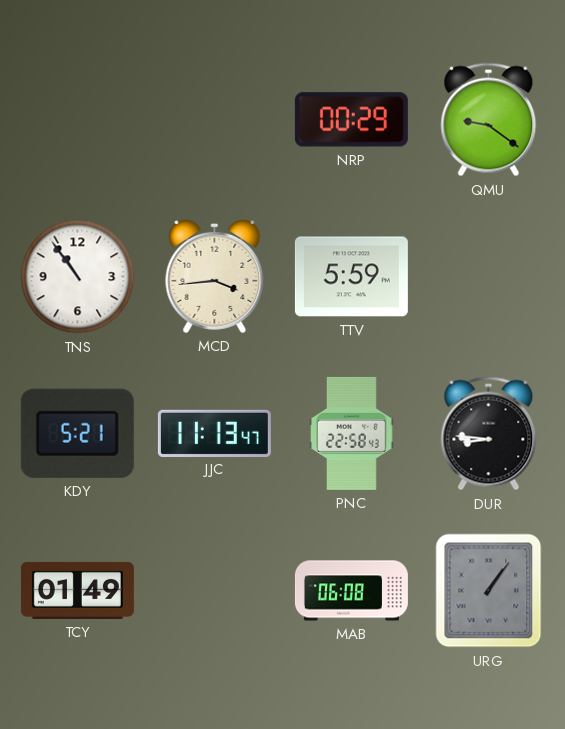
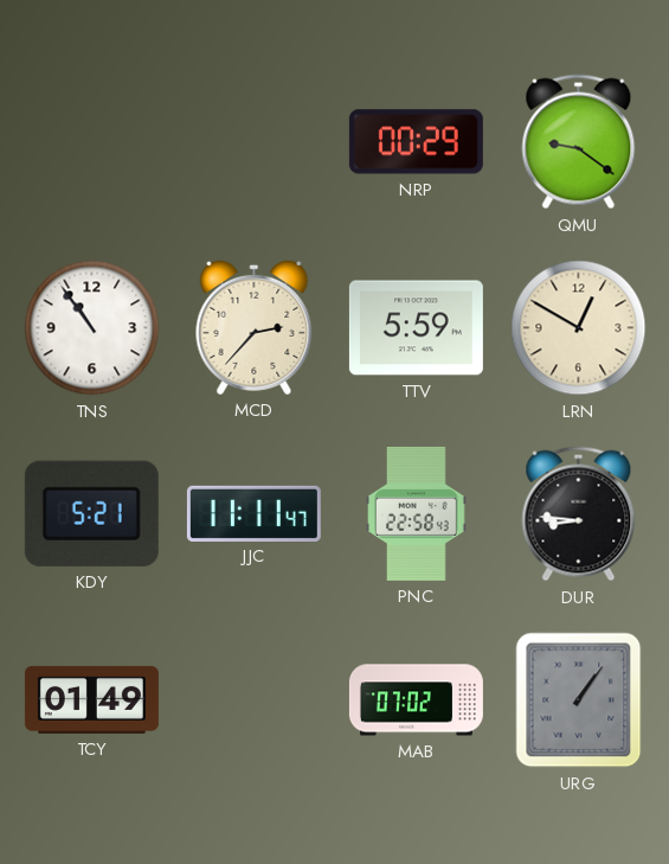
MCD: 3:44 -> 2:37 (255, 327)
LRN: none -> 12:50 (579, 328)
JJC: 11:13 -> 11:11 (253, 513)
MAB: 06:08 -> 07:02 (416, 700)
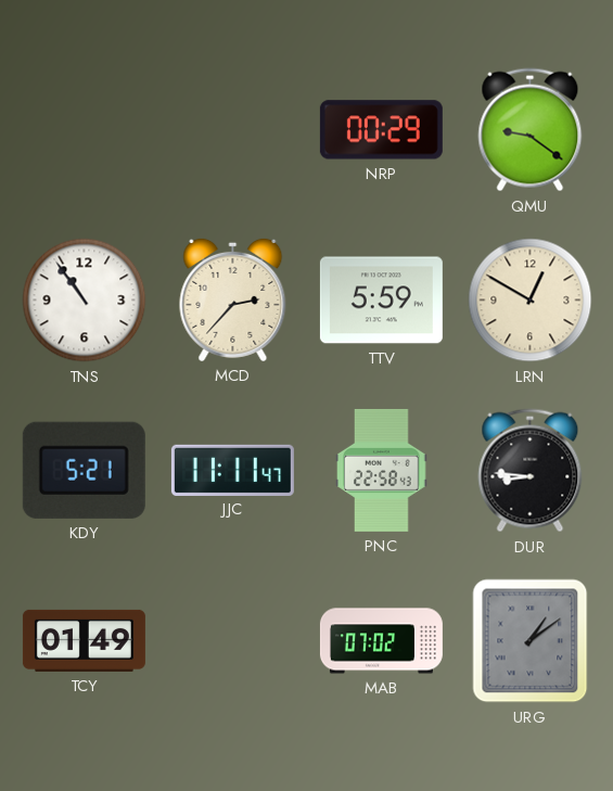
URG: 1:06 -> 1:09 (531, 641)
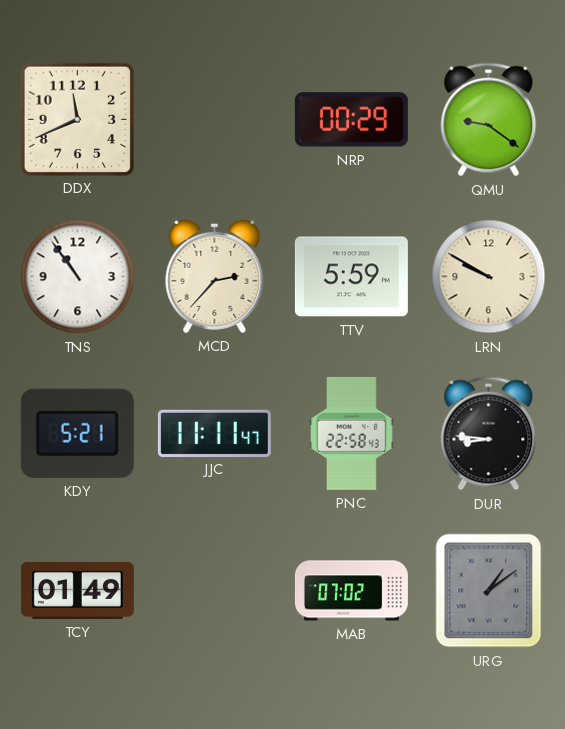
DDX: none -> 11:41 (77, 119)
LRN: 12:50 -> 9:50 (489, 277)
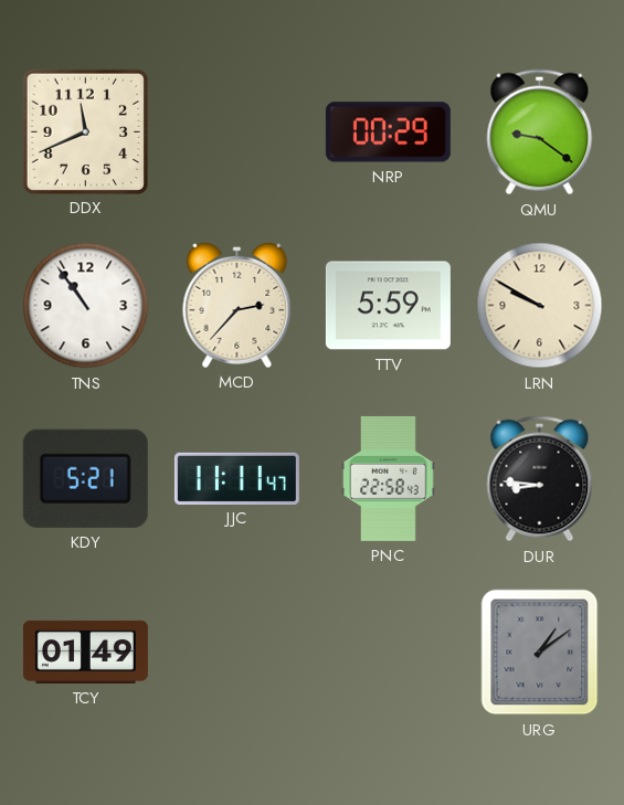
MAB: 07:02 -> none (351, 591)
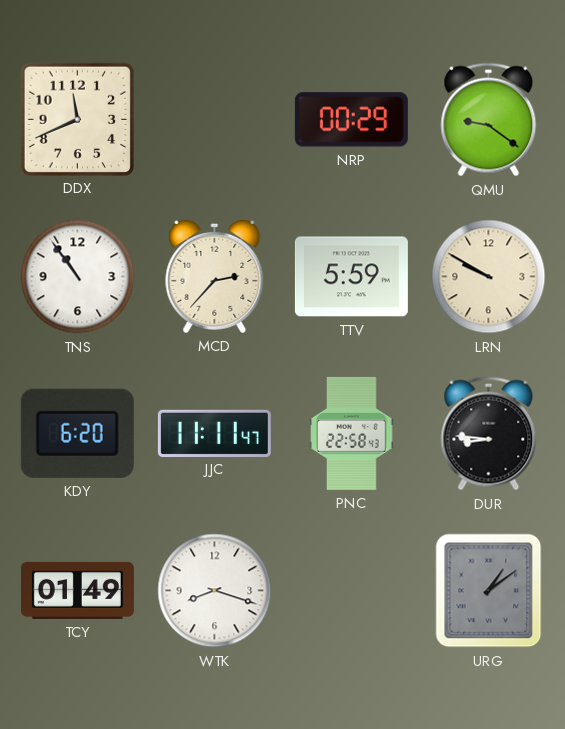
KDY: 5:21 -> 6:20 (77, 433)
WTK: none -> 8:18 (215, 591)
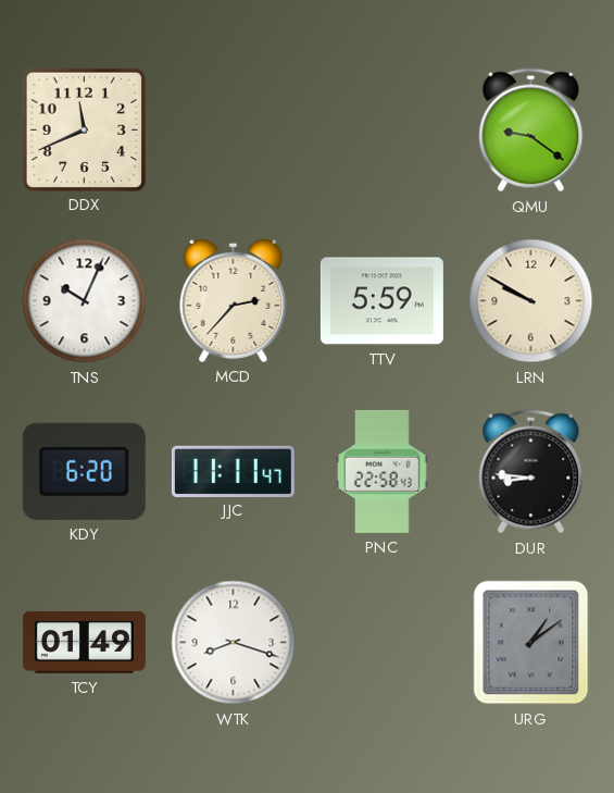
NRP: 00:29 -> none (351, 120)
TNS: 10:54 -> 10:04 (85, 301)
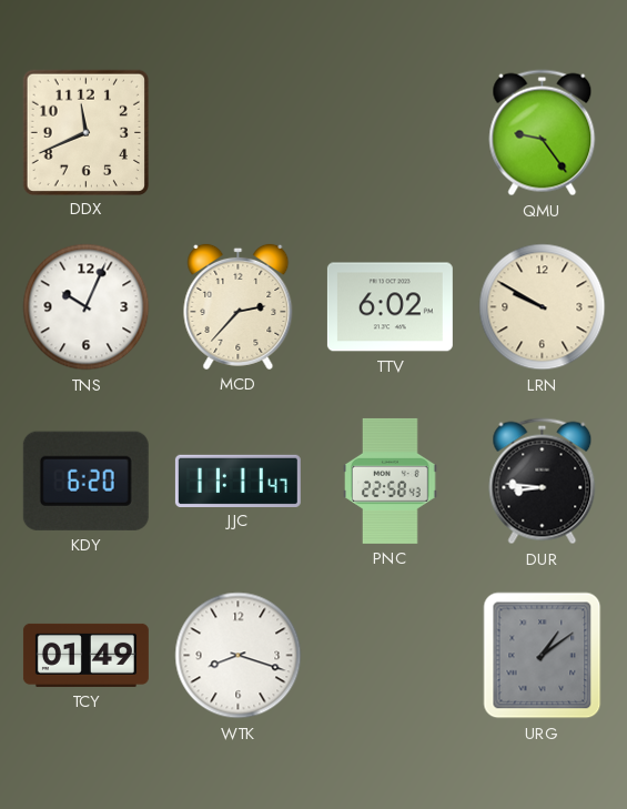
QMU: 9:21 -> 9:24 (543, 133)
TTV: 5:59 -> 6:02 (390, 307)
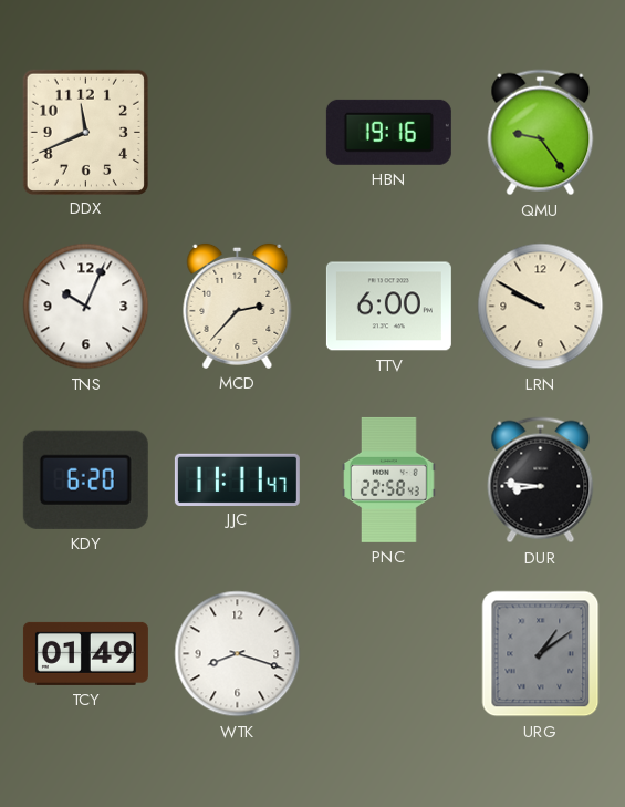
HBN: none -> 19:16 (388, 132)
TTV: 6:02 -> 6:00 (388, 307)
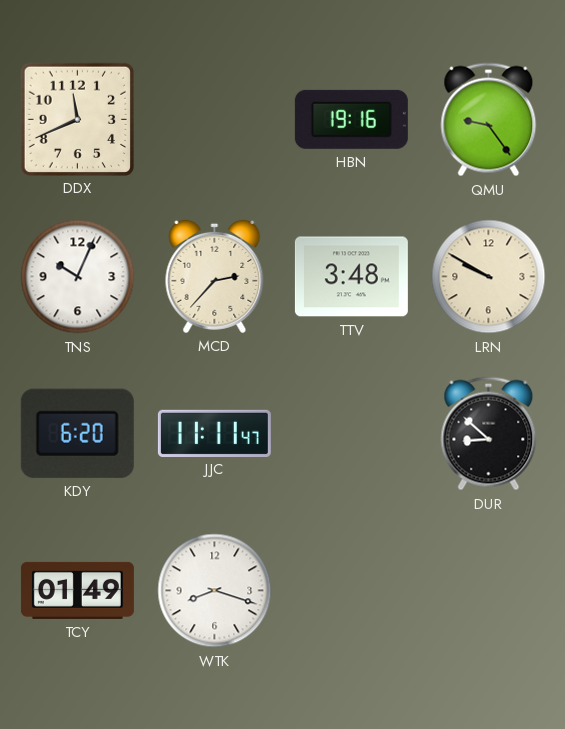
TTV: 6:00 -> 3:48 (351, 277)
PNC: 22:58 -> none (389, 479)
DUR: 8:46 -> 8:52 (489, 434)
URG: 1:09 -> none (541, 654)
